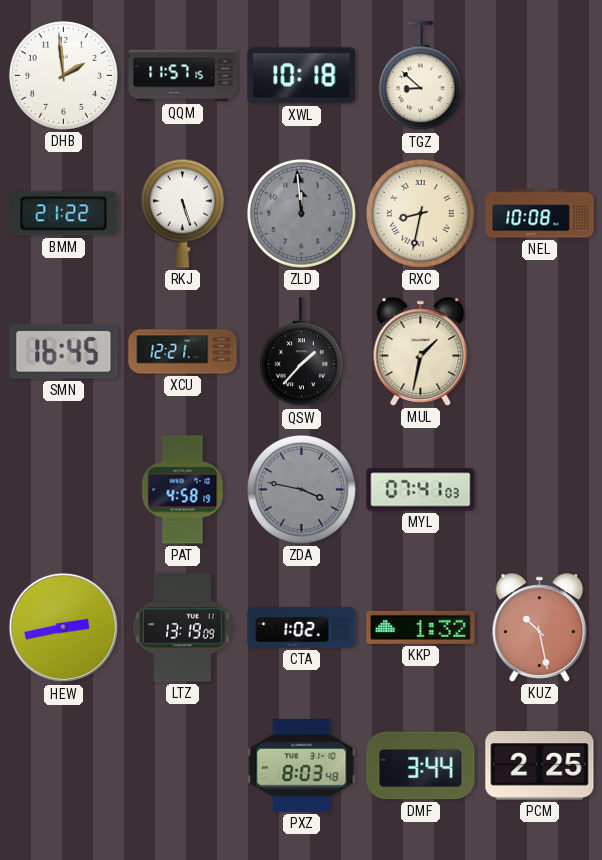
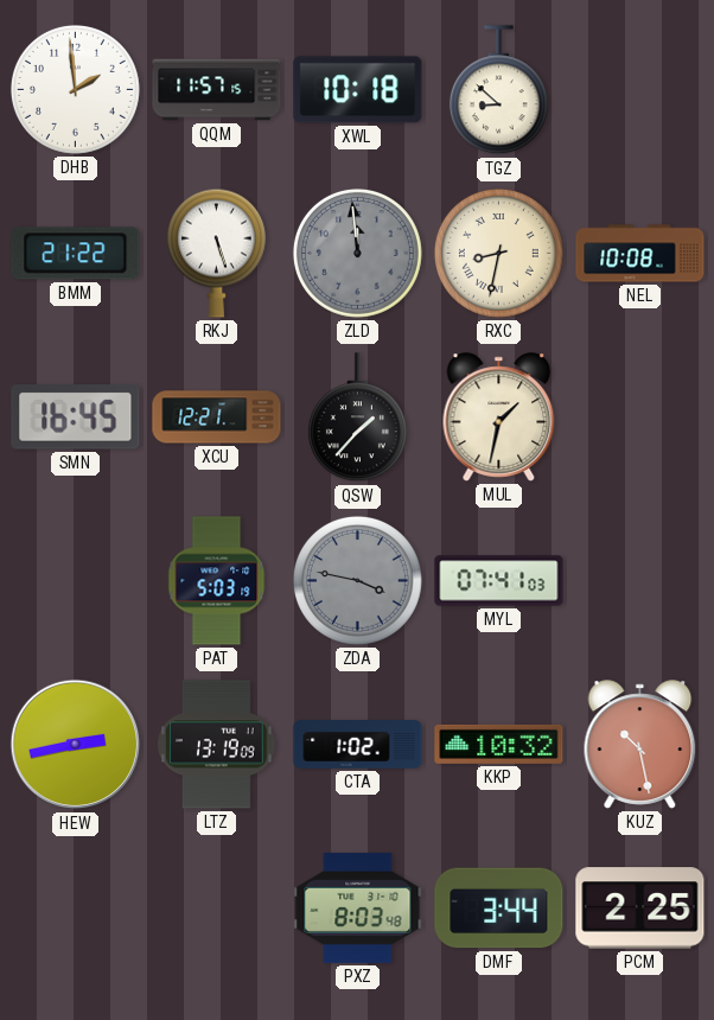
PAT: 4:58 -> 5:03 (217, 581)
KKP: 1:32 -> 10:32 (499, 744)
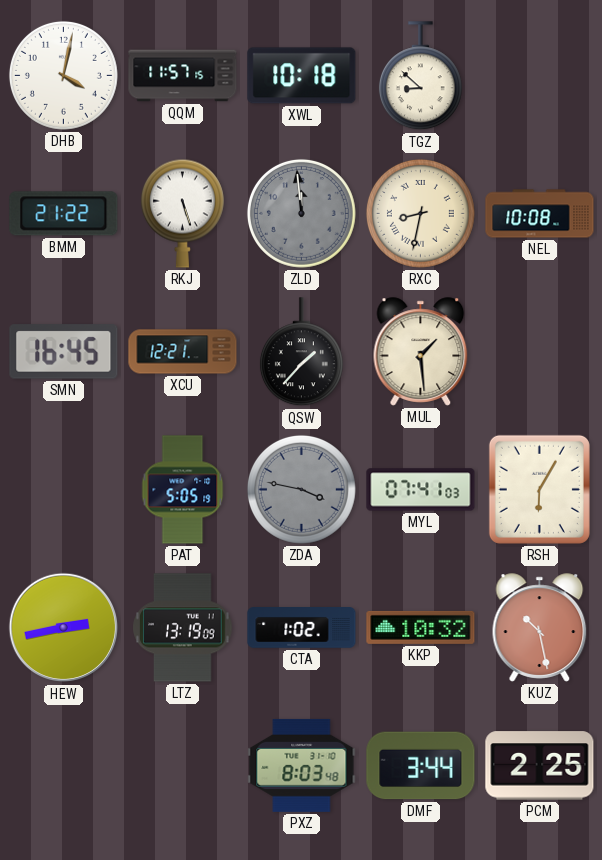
DHB: 1:59 -> 4:02 (63, 75)
MUL: 1:32 -> 1:29 (421, 352)
PAT: 5:03 -> 5:05 (183, 490)
RSH: none -> 6:05 (539, 489)
